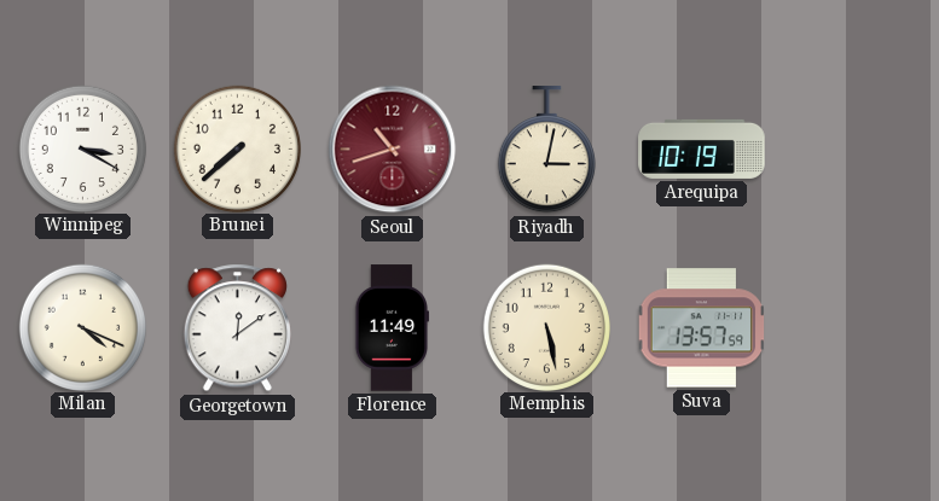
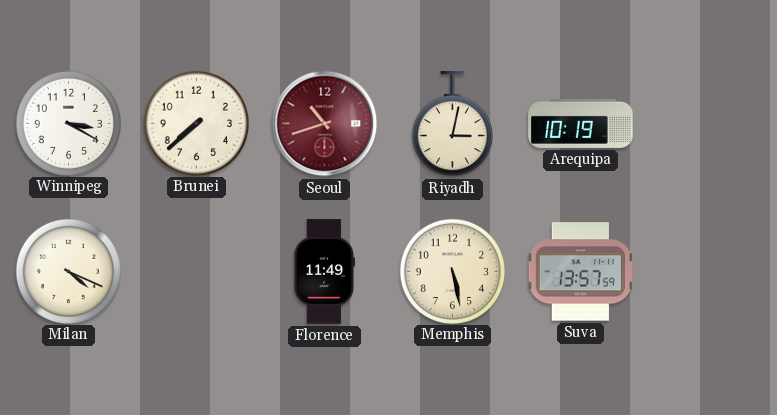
Georgetown: 12:09 -> none (237, 328)
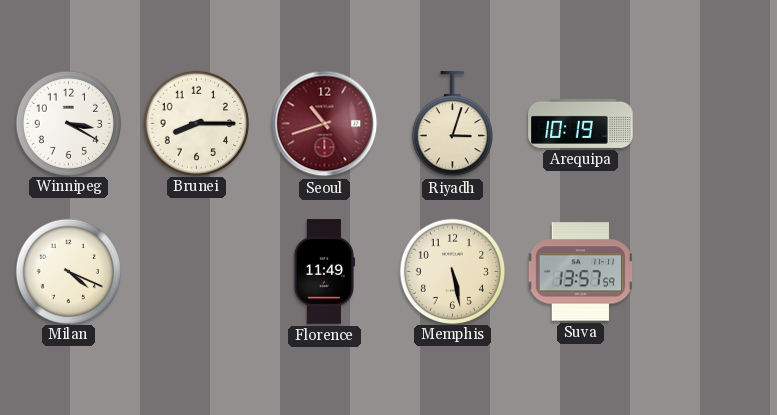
Brunei: 7:38 -> 8:15 (196, 123)
Riyadh: 3:02 -> 3:03 (452, 124)
